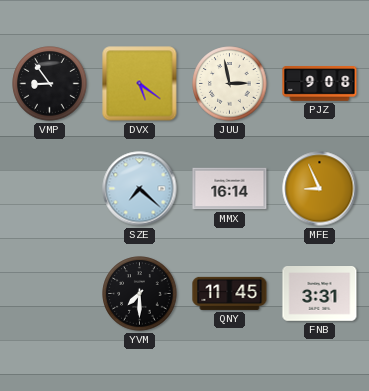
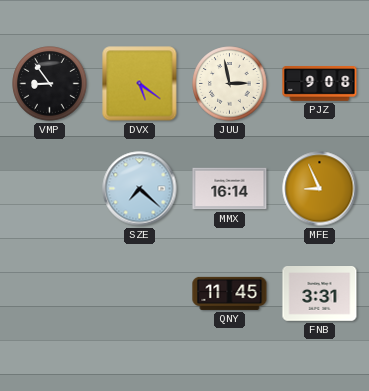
YVM: 7:30 -> none (140, 294)
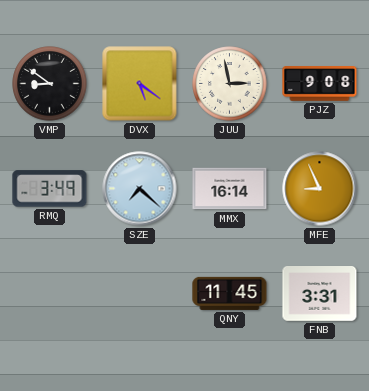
VMP: 8:54 -> 8:51 (50, 84)
RMQ: none -> 3:49 (50, 189)
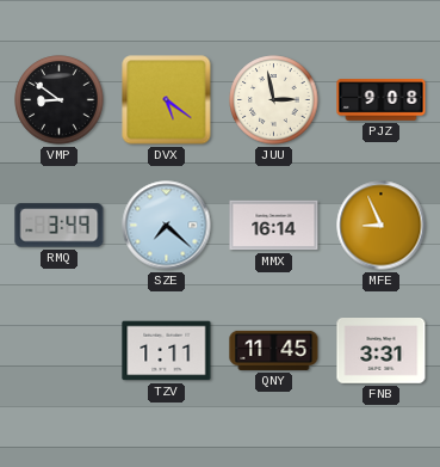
TZV: none -> 1:11 (167, 351)
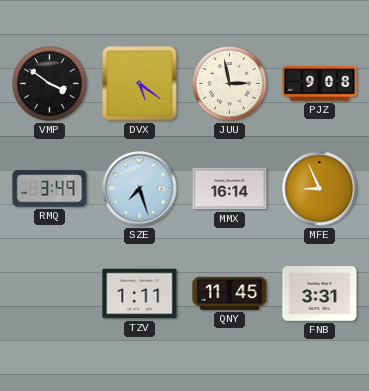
VMP: 8:51 -> 3:51 (50, 84)
SZE: 7:22 -> 7:27 (140, 189)
